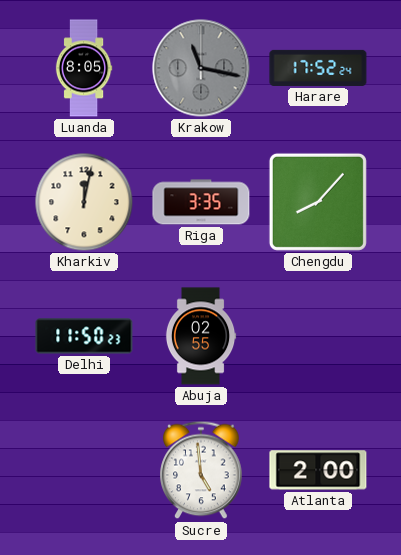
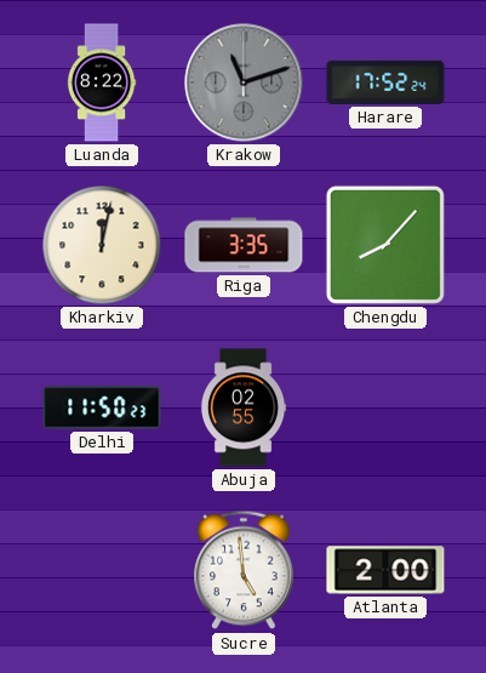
Luanda: 8:05 -> 8:22 (102, 82)
Krakow: 11:17 -> 11:12 (244, 82)
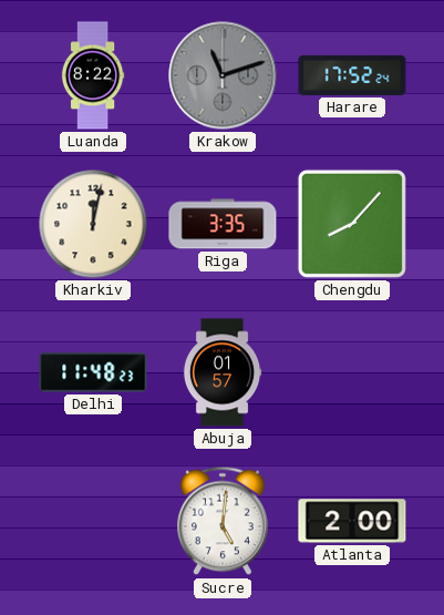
Delhi: 11:50 -> 11:48 (93, 372)
Abuja: 02:55 -> 01:57 (223, 372)
Sucre: 4:59 -> 5:01 (223, 521)
